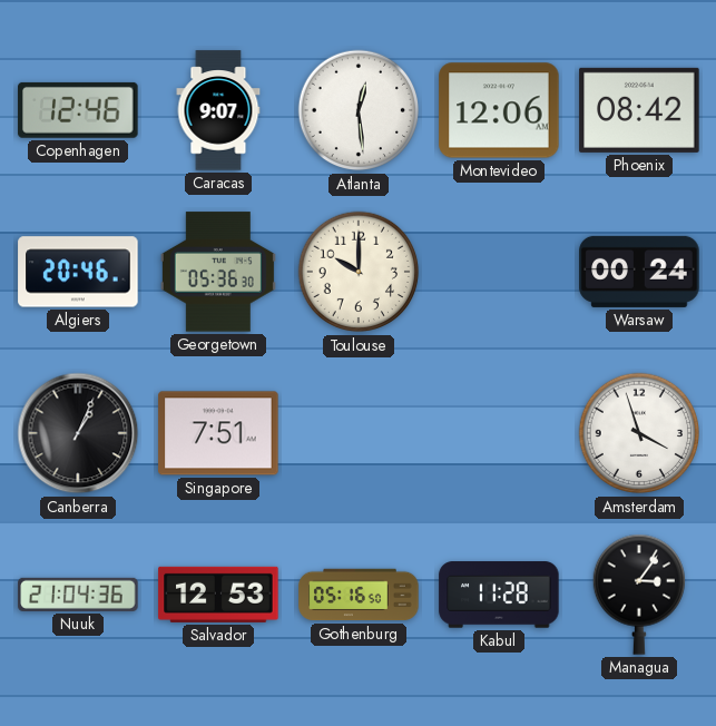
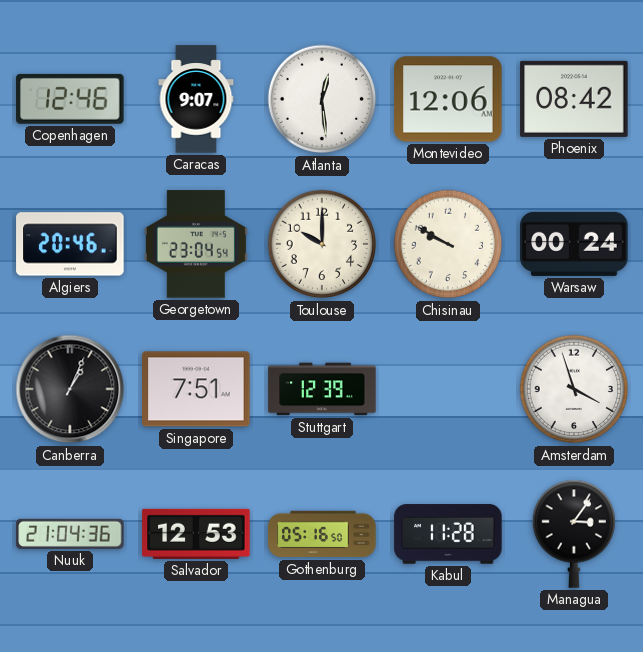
Georgetown: 05:36 -> 23:04 (196, 244)
Chisinau: none -> 9:50 (448, 244)
Stuttgart: none -> 12:39 (322, 389)
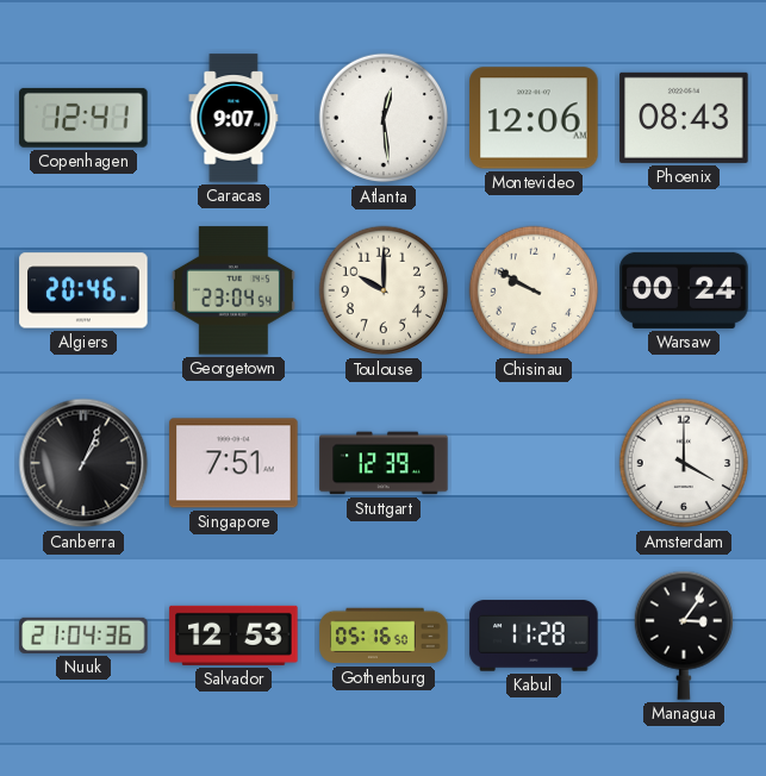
Copenhagen: 12:46 -> 12:41 (83, 118)
Phoenix: 08:42 -> 08:43 (684, 118)
Amsterdam: 3:57 -> 4:00 (684, 463)
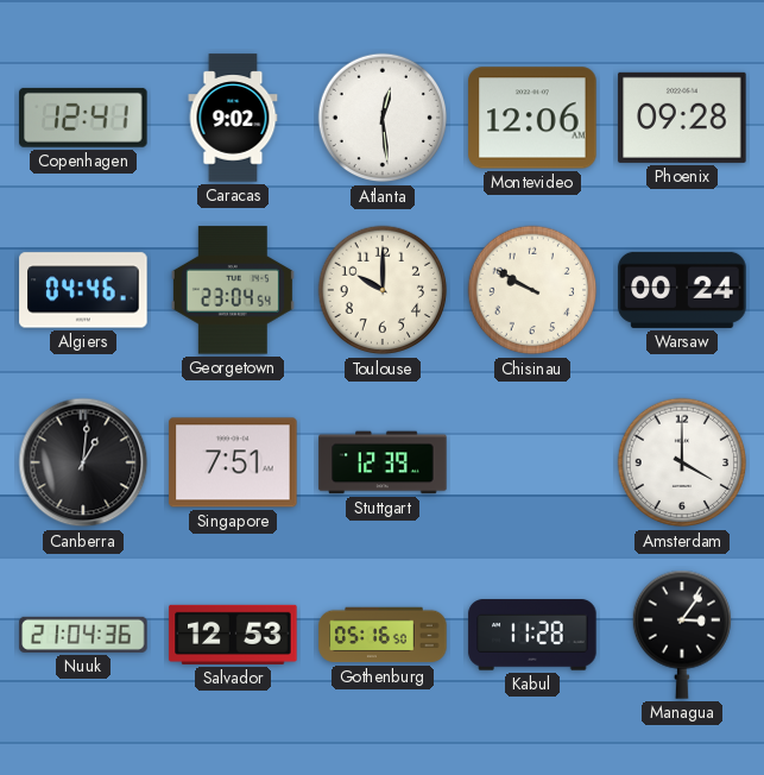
Caracas: 9:07 -> 9:02 (233, 118)
Phoenix: 08:43 -> 09:28 (682, 118)
Algiers: 20:46 -> 04:46 (83, 290)
Canberra: 1:04 -> 1:01 (83, 462)
